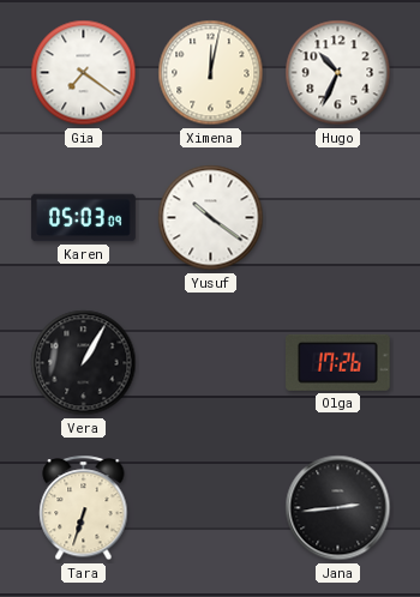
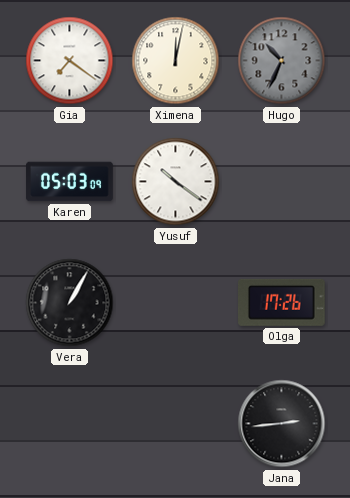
Hugo dial: white -> grey (282, 61)
Tara: 6:33 -> none (84, 508)
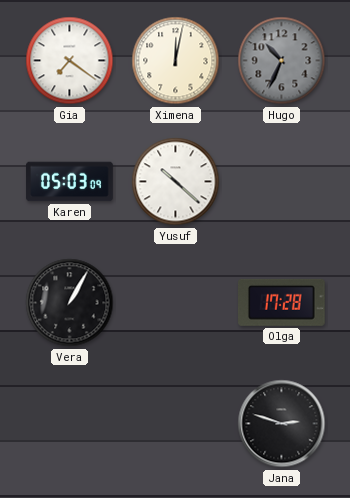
Yusuf: 10:21 -> 10:22 (176, 182)
Olga: 17:26 -> 17:28 (282, 302)
Jana: 2:44 -> 2:48 (282, 424)
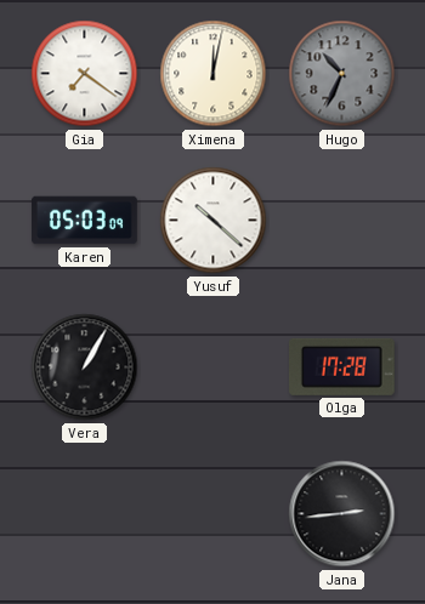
Jana: 2:48 -> 2:44 (342, 514)
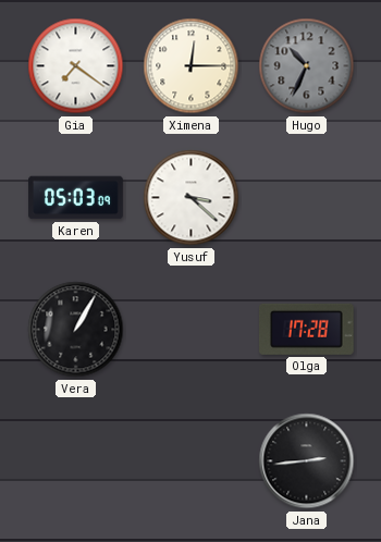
Ximena: 12:02 -> 12:15 (192, 66)
Yusuf: 10:22 -> 3:22 (192, 198)
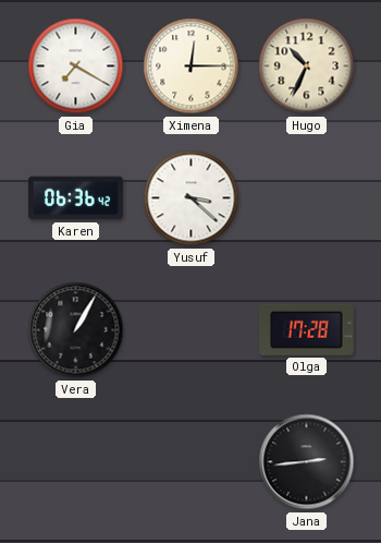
Gia: 7:21 -> 7:20 (76, 67)
Hugo dial: grey -> cream (307, 67)
Karen: 05:03 -> 06:36 (76, 198)
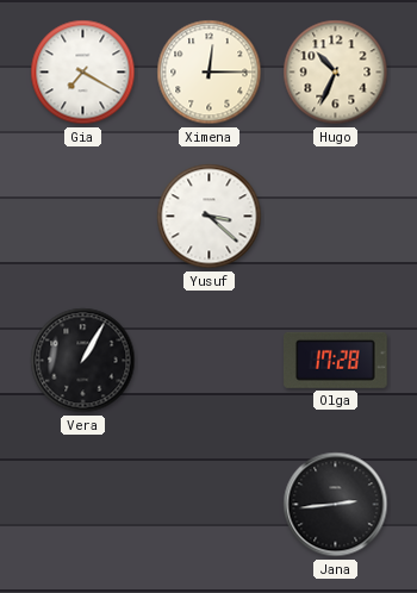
Karen: 06:36 -> none (76, 198)
